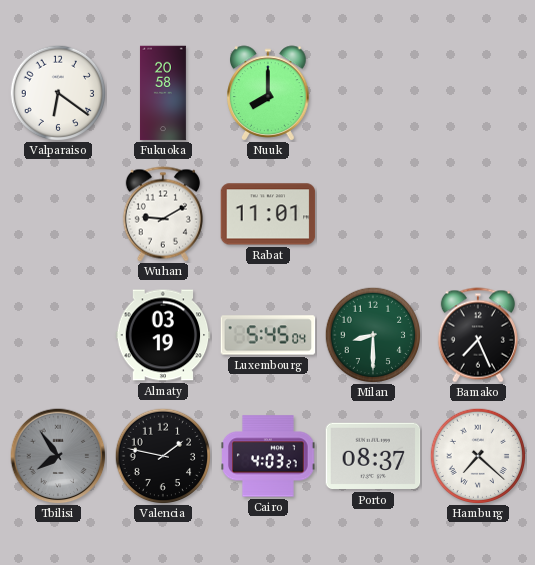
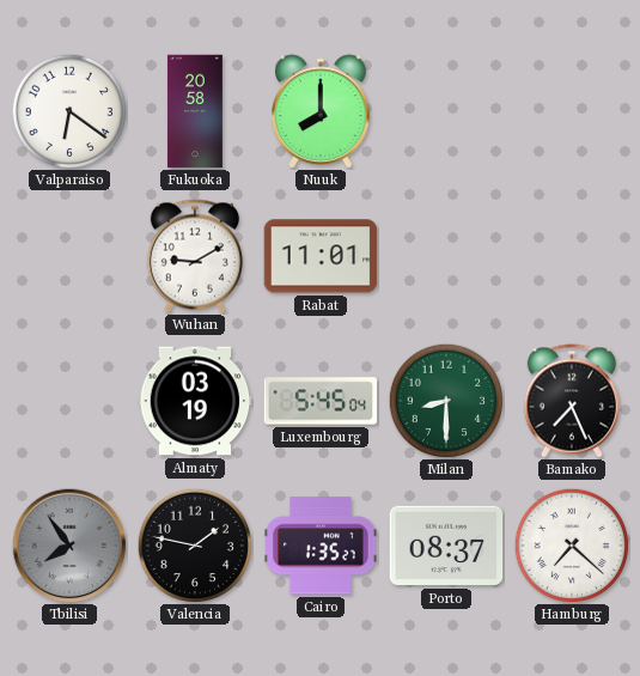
Cairo: 4:03 -> 1:35 (321, 546)
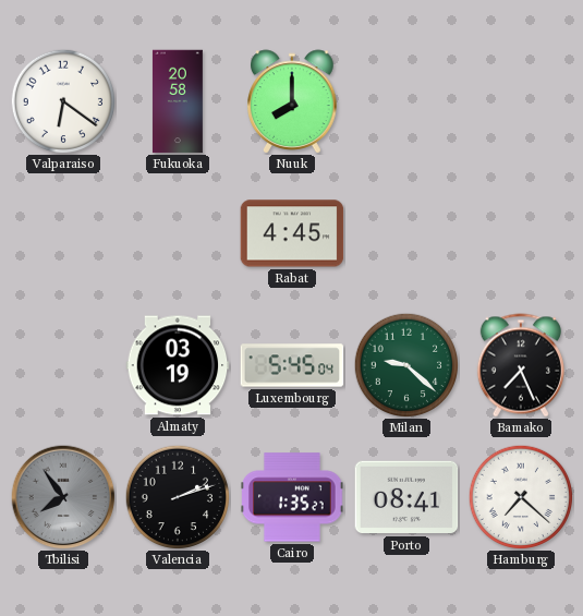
Wuhan: 9:10 -> none (195, 256)
Rabat: 11:01 -> 4:45 (292, 233)
Milan: 8:30 -> 9:22 (406, 365)
Valencia: 1:47 -> 2:12 (178, 497)
Porto: 08:37 -> 08:41 (406, 497)
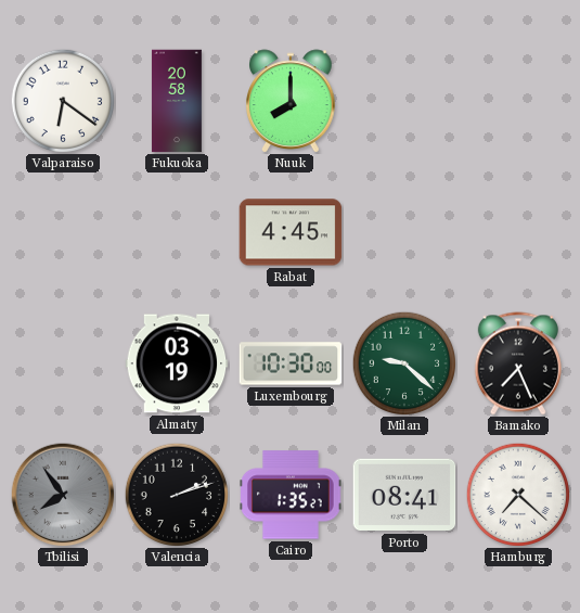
Luxembourg: 5:45 -> 10:30 (291, 363)
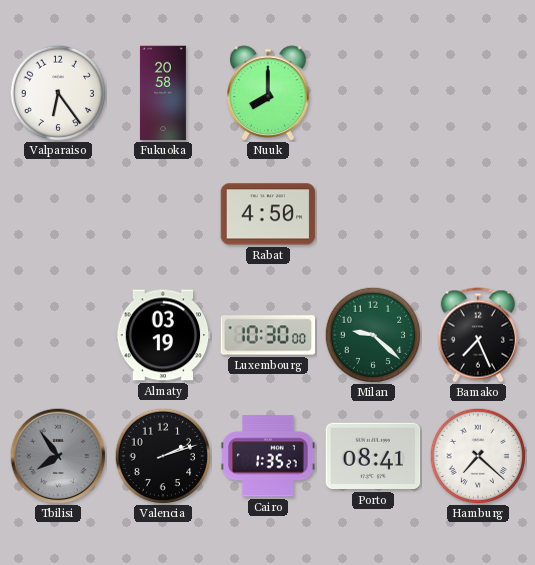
Valparaiso: 6:21 -> 6:24 (58, 93)
Rabat: 4:45 -> 4:50 (268, 214)
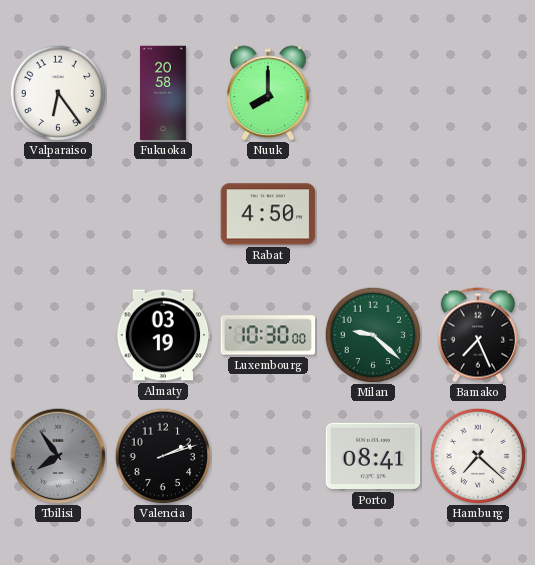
Cairo: 1:35 -> none (268, 456)
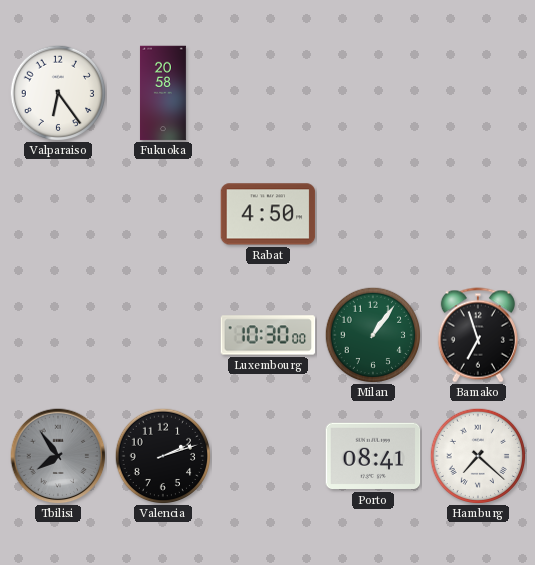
Nuuk: 8:00 -> none (268, 93)
Almaty: 03:19 -> none (163, 335)
Milan: 9:22 -> 1:06 (373, 335)
Bamako: 7:26 -> 6:57 (478, 335)
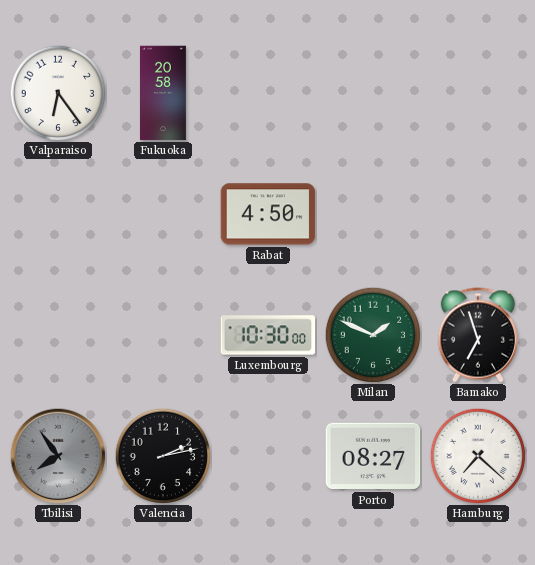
Milan: 1:06 -> 1:49 (373, 335)
Valencia: 2:12 -> 2:13 (163, 456)
Porto: 08:41 -> 08:27 (373, 456)
